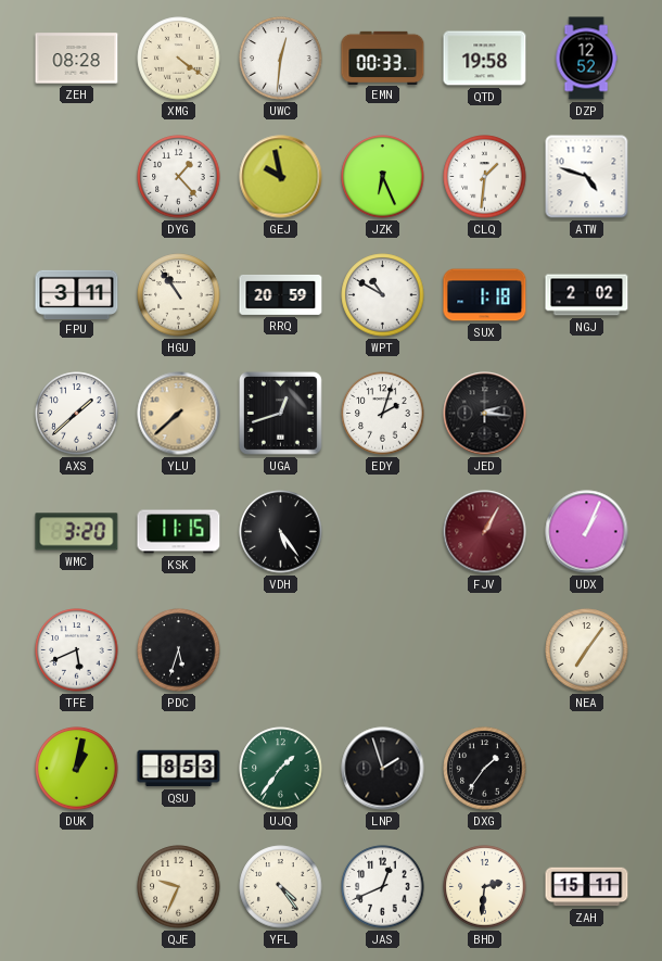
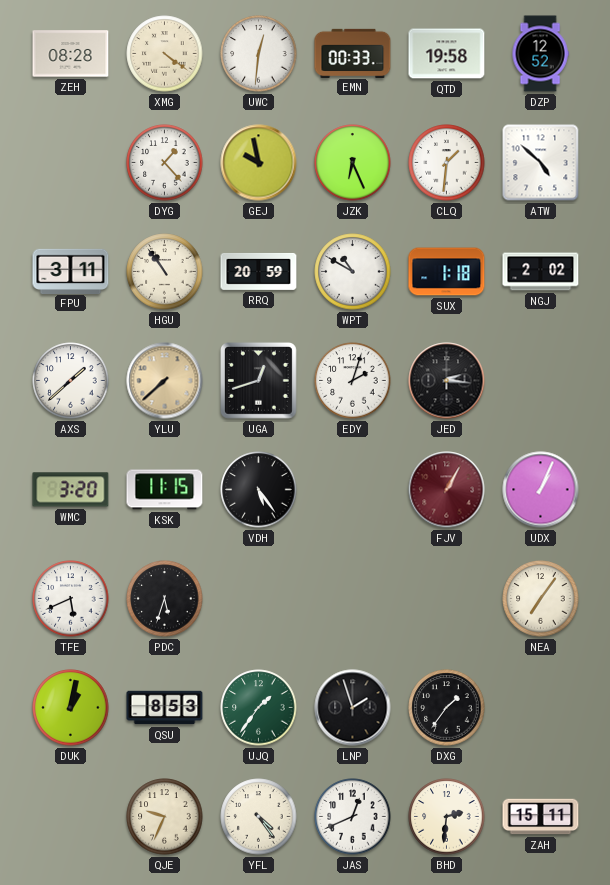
ATW: 4:48 -> 4:52 (541, 163)
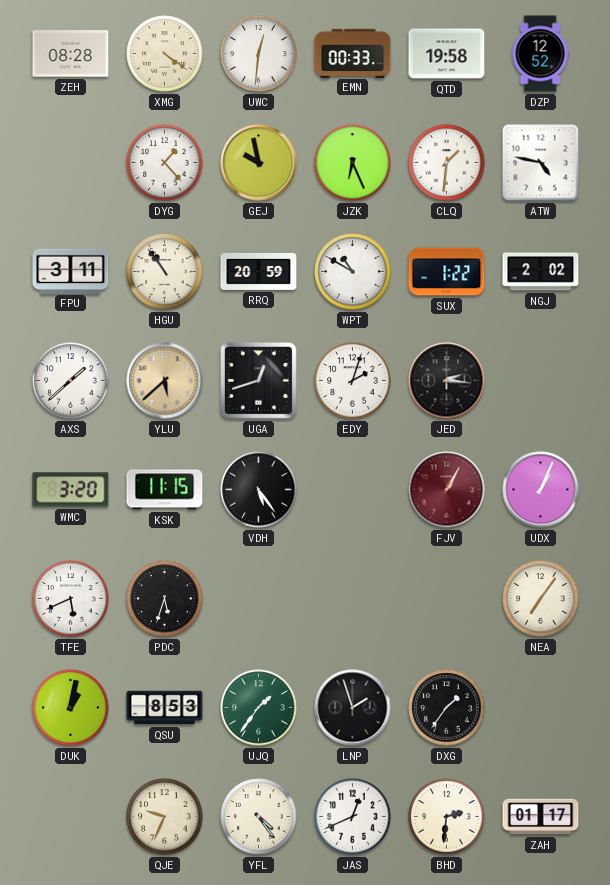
ATW: 4:52 -> 4:47 (541, 163)
SUX: 1:18 -> 1:22 (447, 272)
YLU: 7:38 -> 5:38 (165, 381)
ZAH: 15:11 -> 01:17 (541, 817)
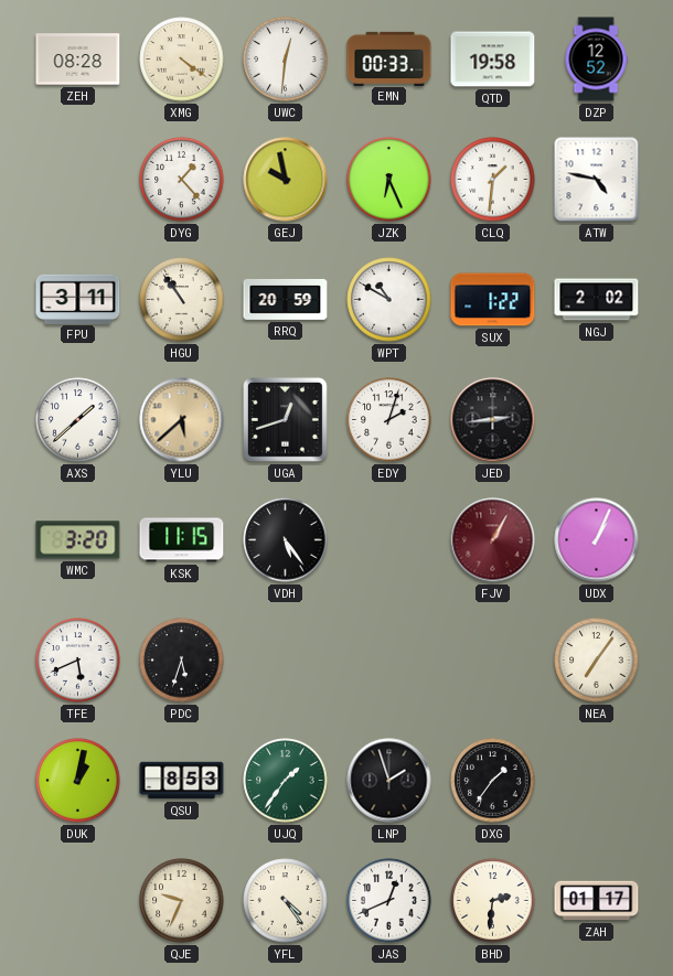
JED: 2:16 -> 2:44 (493, 420)
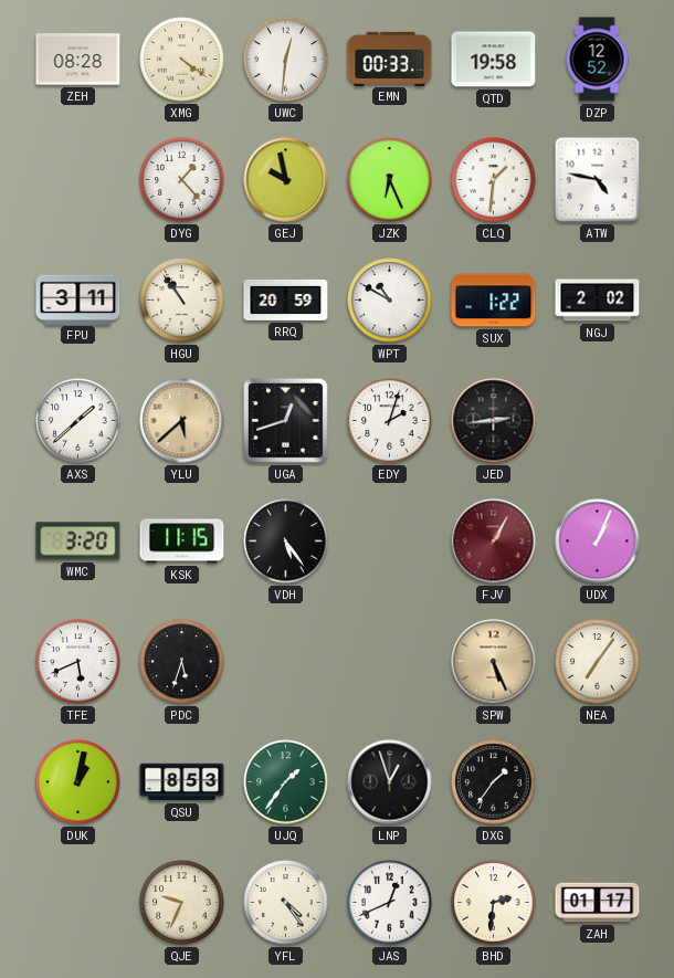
SPW: none -> 5:26 (494, 662)
LNP: 1:57 -> 12:57 (390, 782)
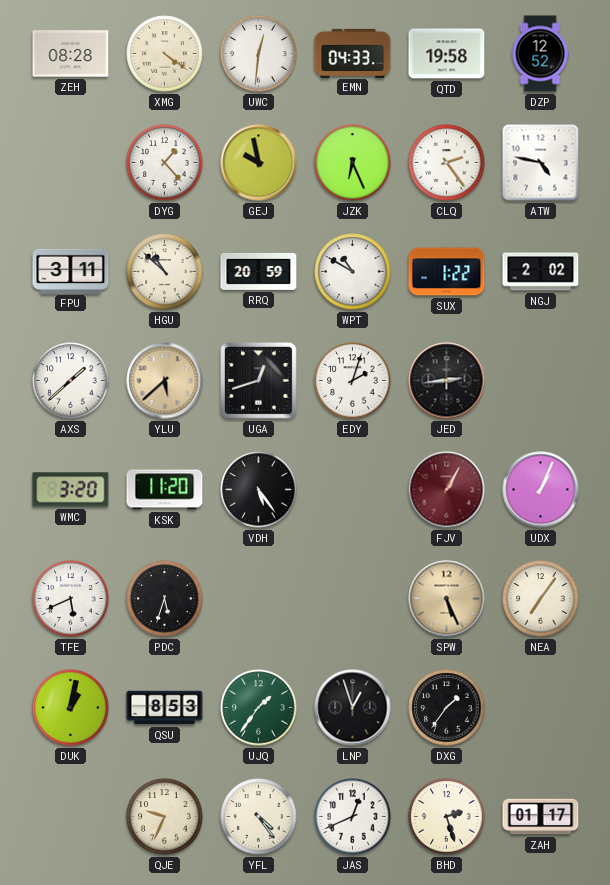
EMN: 00:33 -> 04:33 (353, 53)
CLQ: 1:31 -> 2:24 (447, 163)
HGU: 10:54 -> 10:52 (165, 272)
KSK: 11:15 -> 11:20 (165, 490)
BHD: 2:31 -> 2:27 (447, 817)
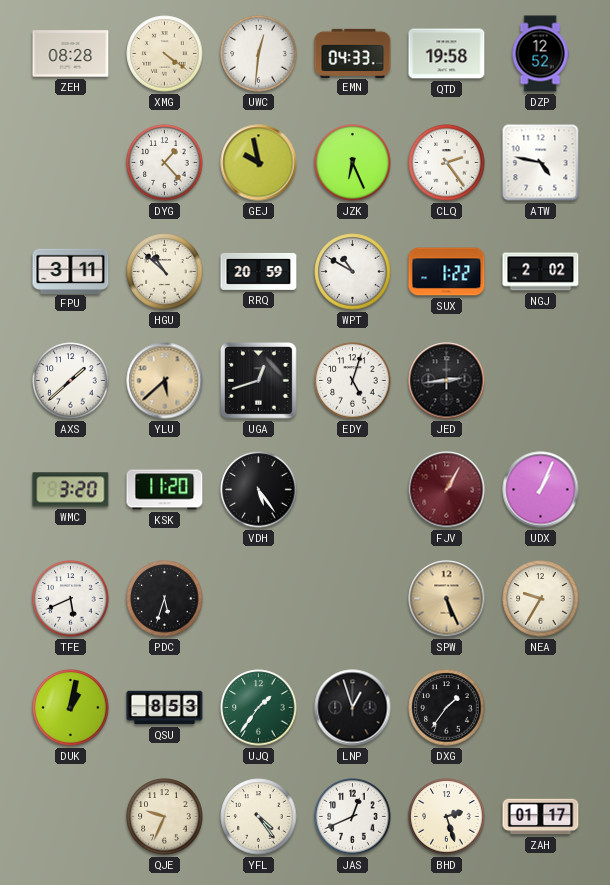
EDY: 2:03 -> 5:03 (353, 381)
NEA: 7:06 -> 9:35 (541, 599)
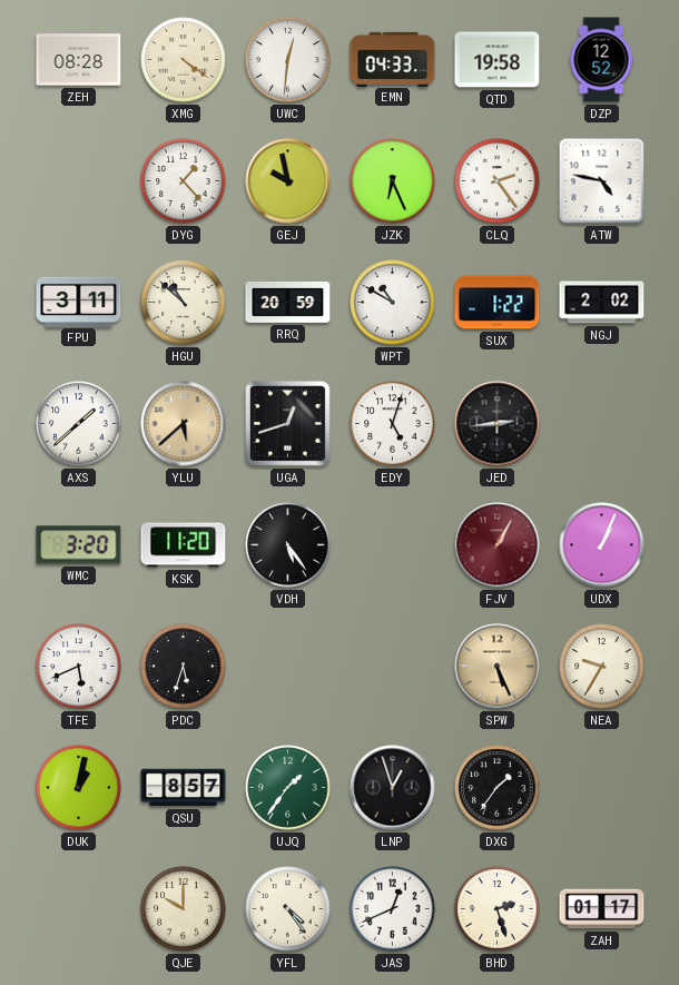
QSU: 8:53 -> 8:57 (184, 788)
QJE: 9:34 -> 10:00 (184, 909)
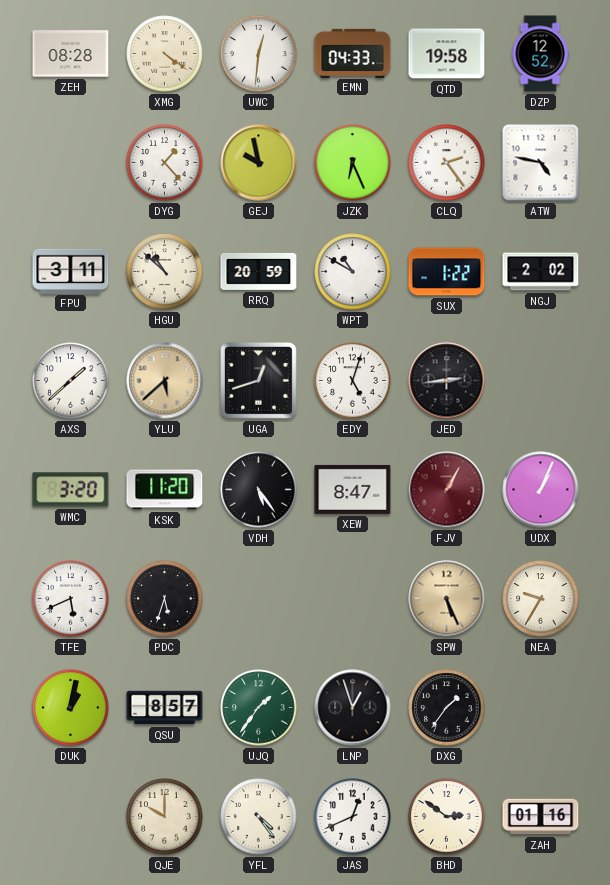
XEW: none -> 8:47 (353, 489)
BHD: 2:27 -> 2:51 (447, 817)
ZAH: 01:17 -> 01:16 (541, 817)
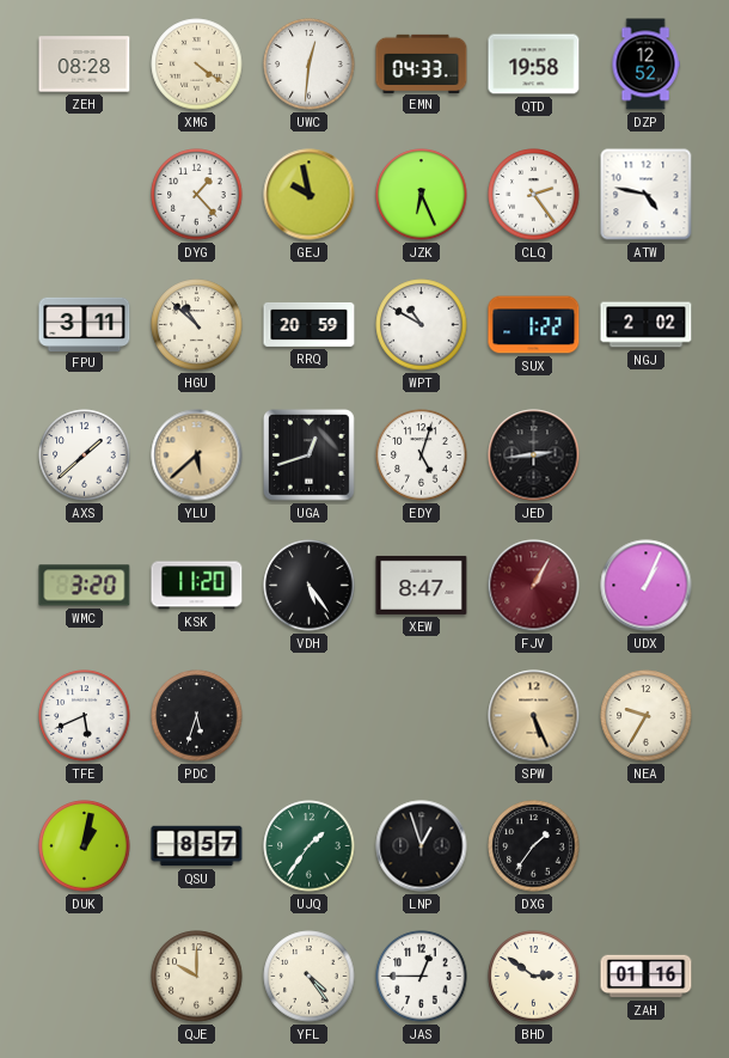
JAS: 12:41 -> 12:45 (422, 977)
